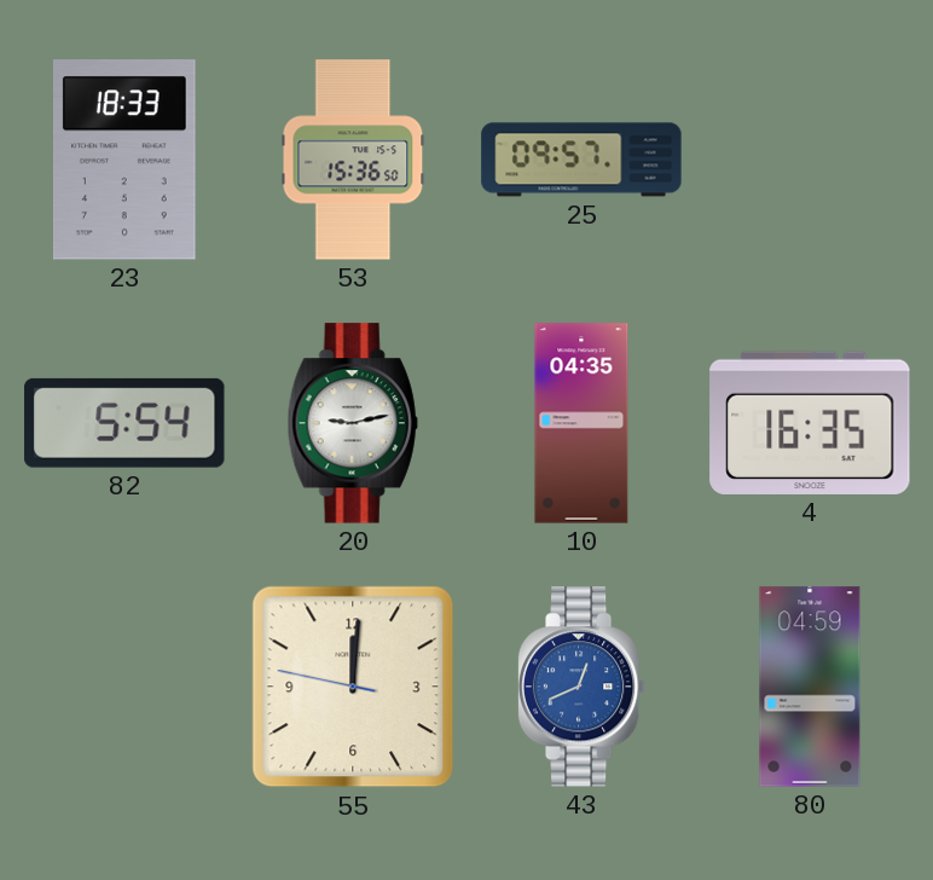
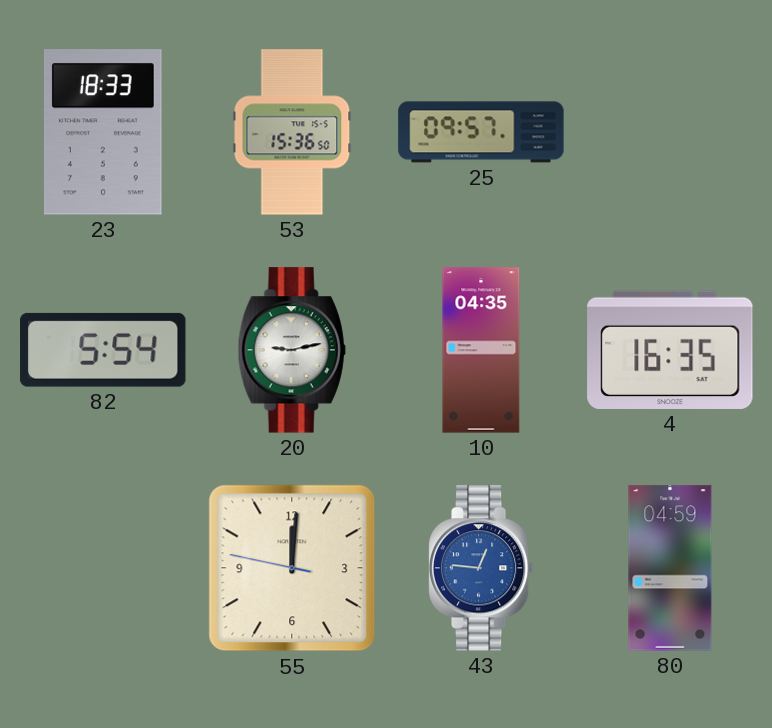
43: 12:41 -> 12:46 (481, 568)
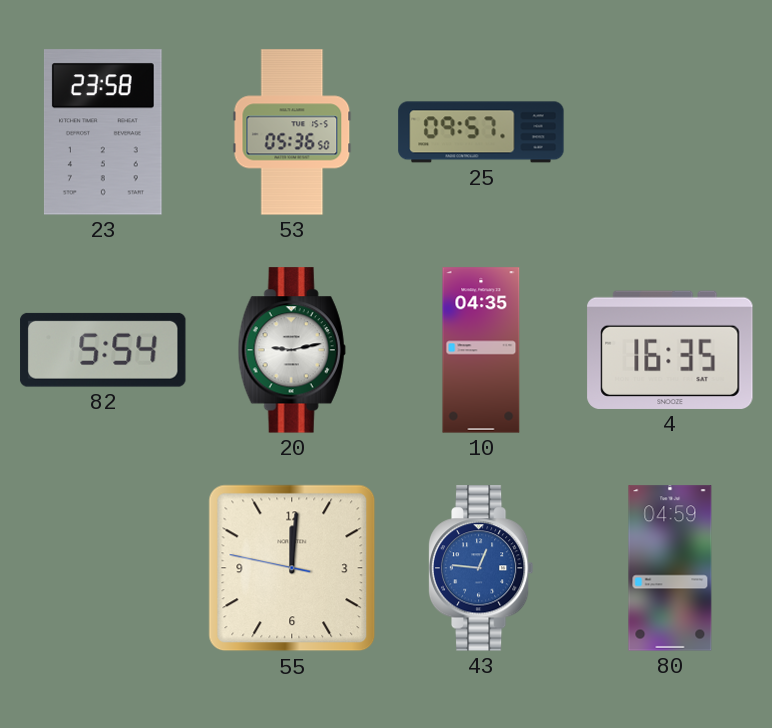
23: 18:33 -> 23:58 (103, 132)
53: 15:36 -> 05:36 (292, 132)
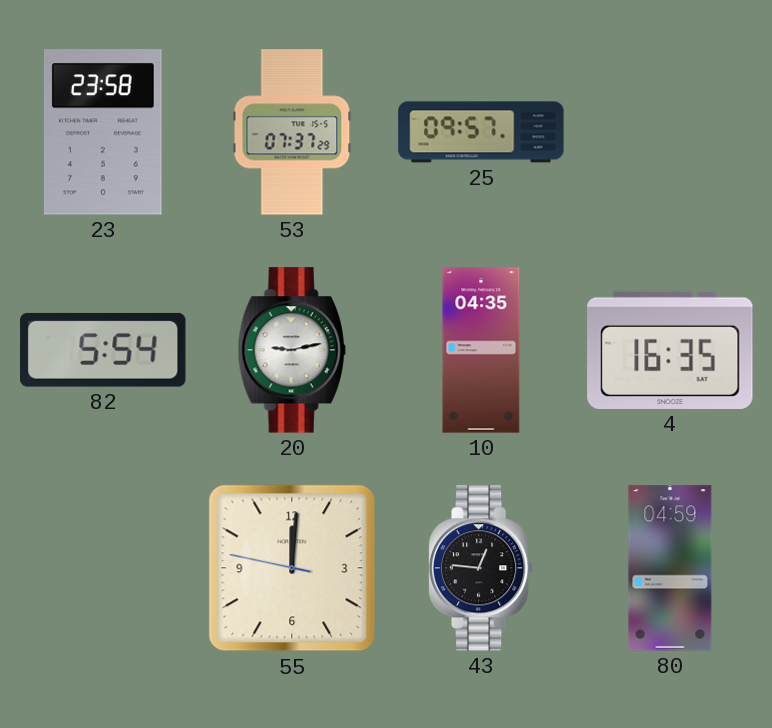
53: 05:36 -> 07:37 (292, 132)
43 dial: blue -> black (481, 568)
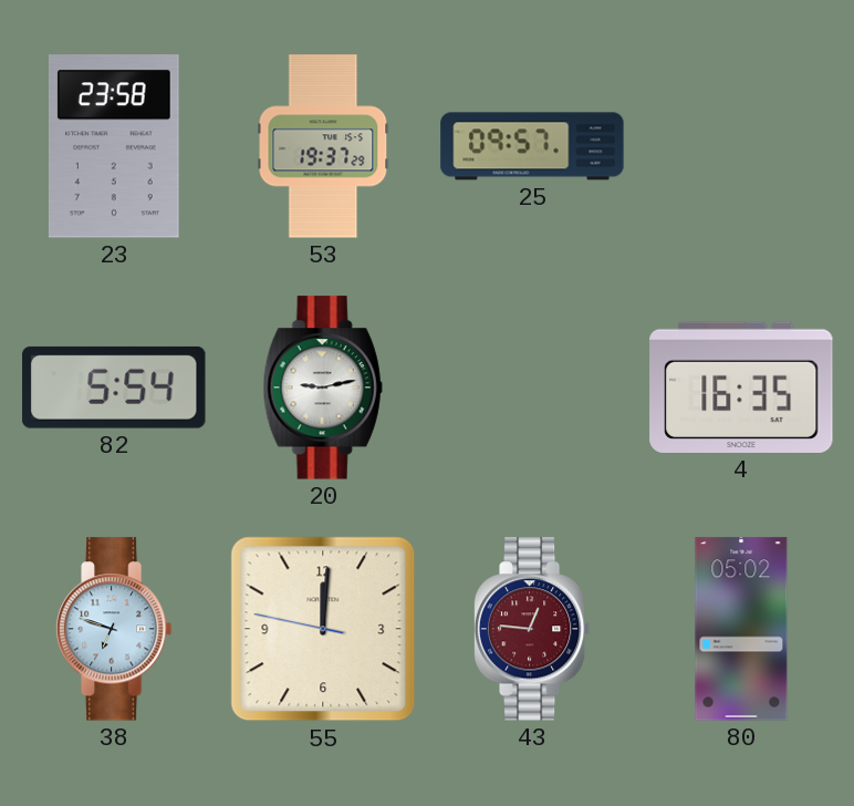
53: 07:37 -> 19:37 (323, 146)
10: 04:35 -> none (481, 350)
38: none -> 6:48 (114, 629)
43 dial: black -> burgundy (532, 629)
80: 04:59 -> 05:02 (741, 629)
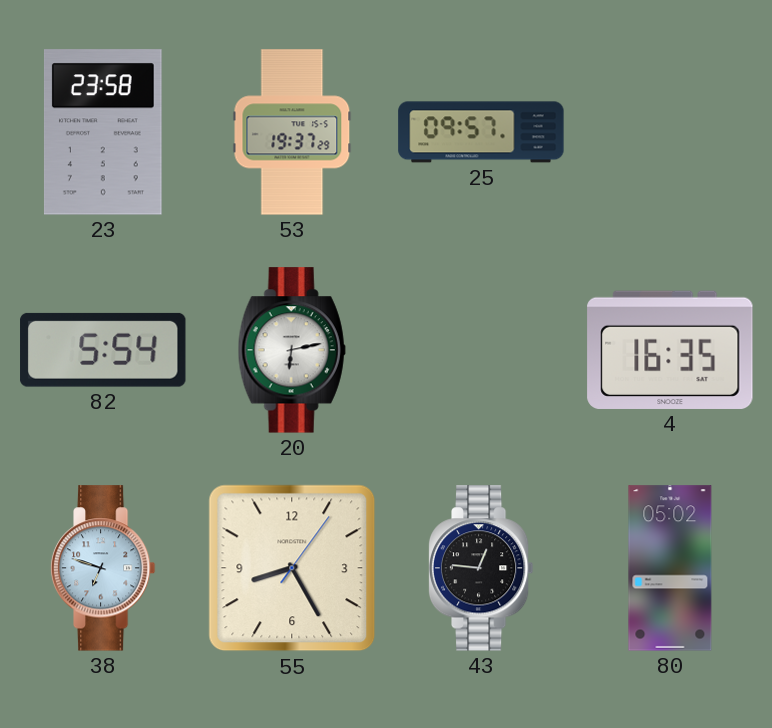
20: 9:13 -> 6:13 (292, 350)
55: 12:00 -> 8:25 (292, 568)
43 dial: burgundy -> black (481, 568)
